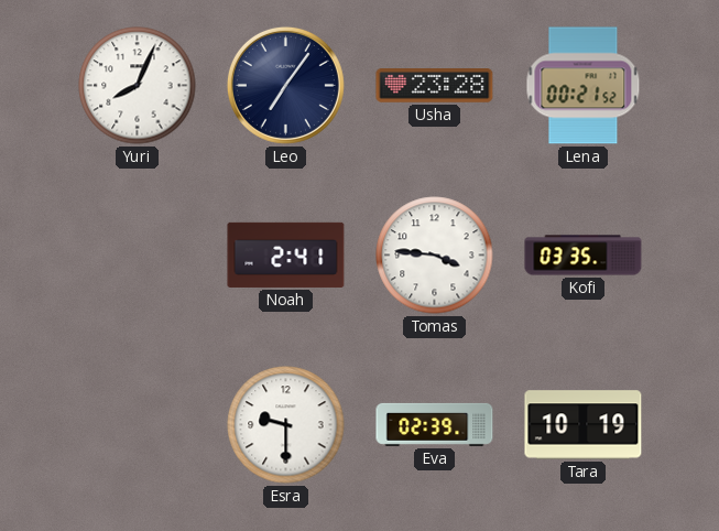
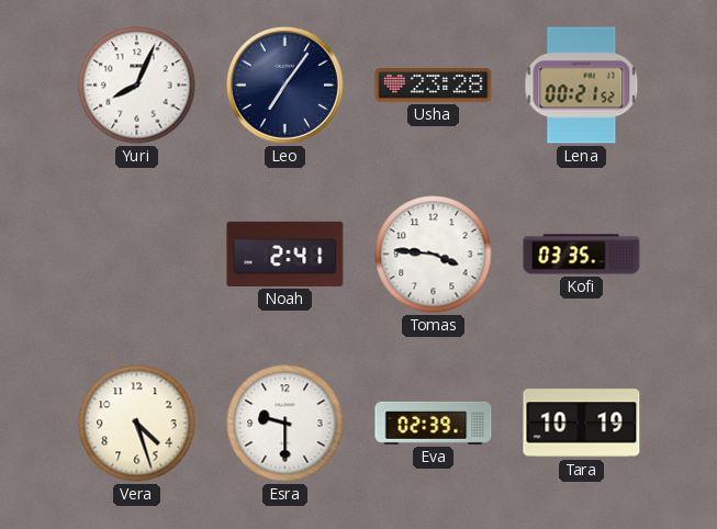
Vera: none -> 4:27 (137, 424)
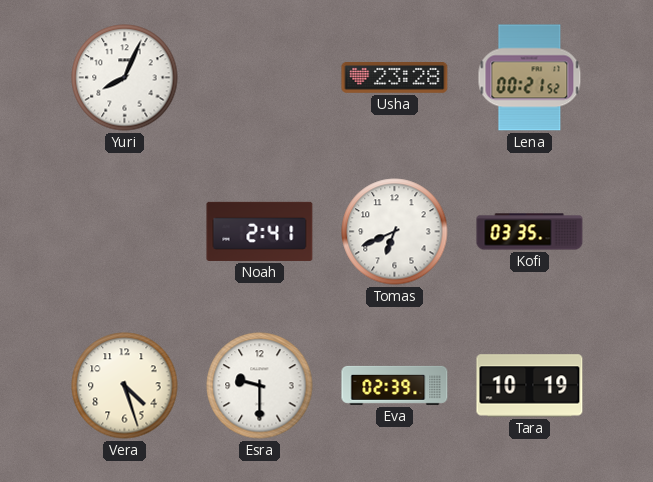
Leo: 7:06 -> none (284, 85)
Tomas: 3:46 -> 6:41 (395, 232)
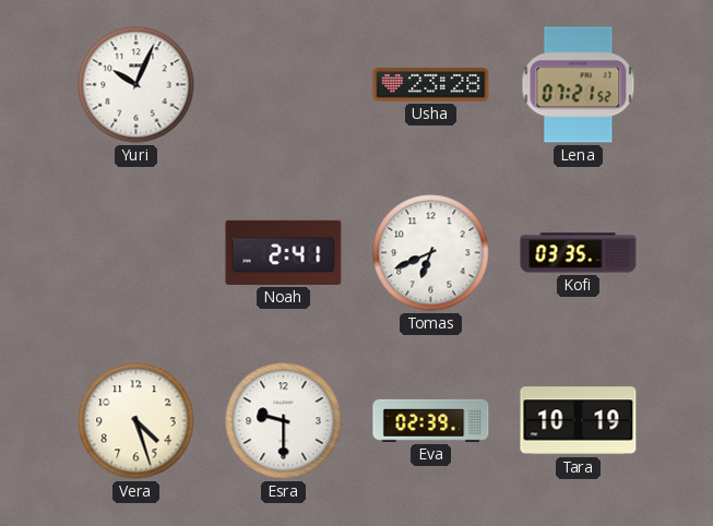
Yuri: 8:04 -> 10:04 (136, 85)
Lena: 00:21 -> 07:21 (579, 85)
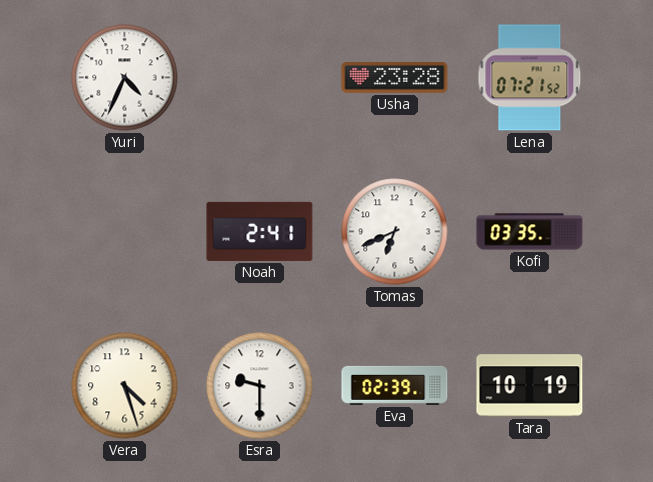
Yuri: 10:04 -> 4:34 (125, 78)
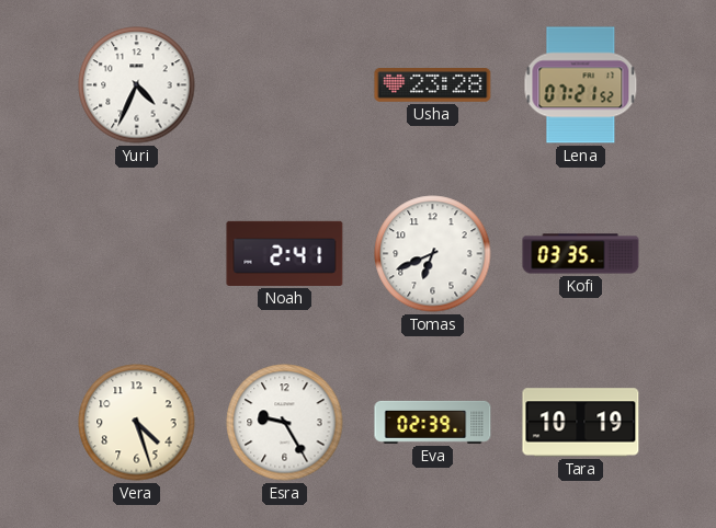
Esra: 9:30 -> 9:25 (285, 423)
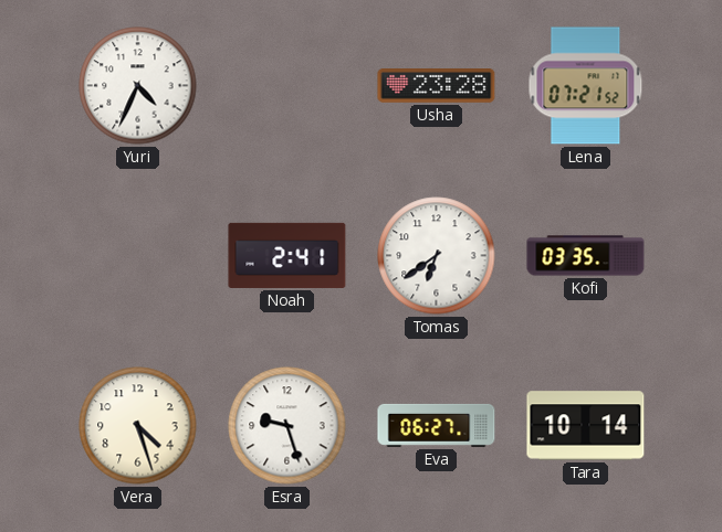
Tomas: 6:41 -> 6:39 (437, 256)
Esra: 9:25 -> 9:27 (287, 426)
Eva: 02:39 -> 06:27 (437, 425)
Tara: 10:19 -> 10:14 (586, 426)
